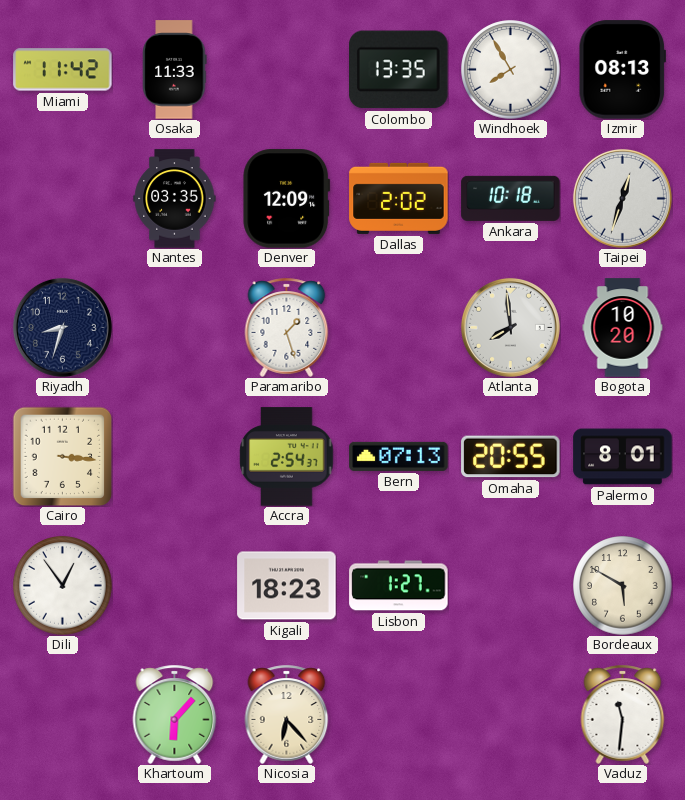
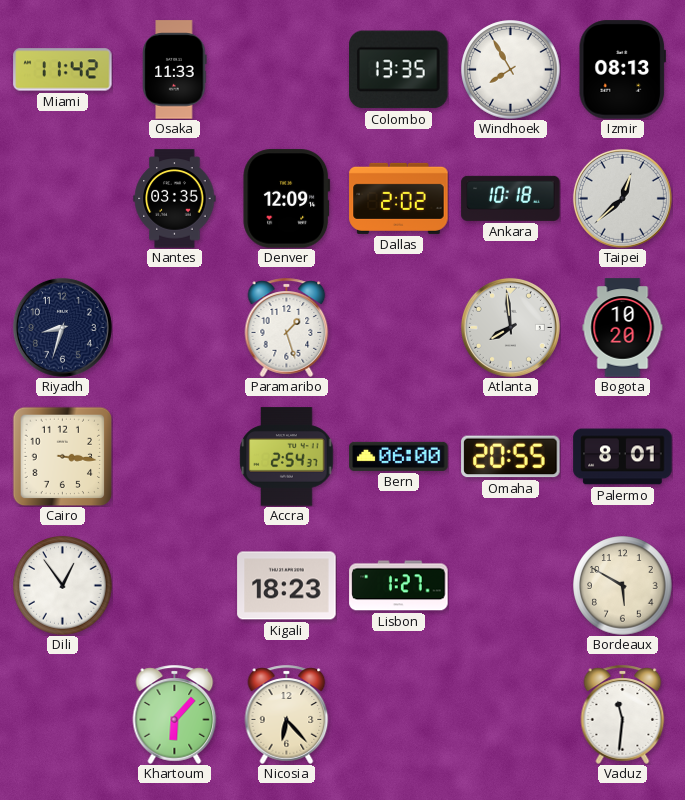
Taipei: 12:33 -> 12:38 (622, 198)
Bern: 07:13 -> 06:00 (399, 456)
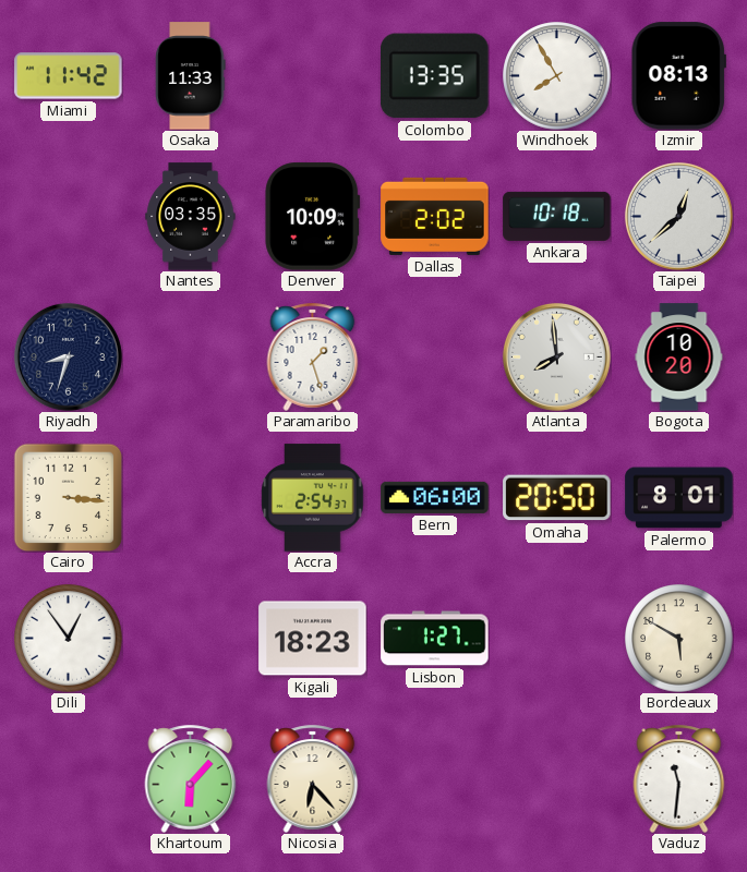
Denver: 12:09 -> 10:09 (313, 217)
Omaha: 20:55 -> 20:50 (557, 498)
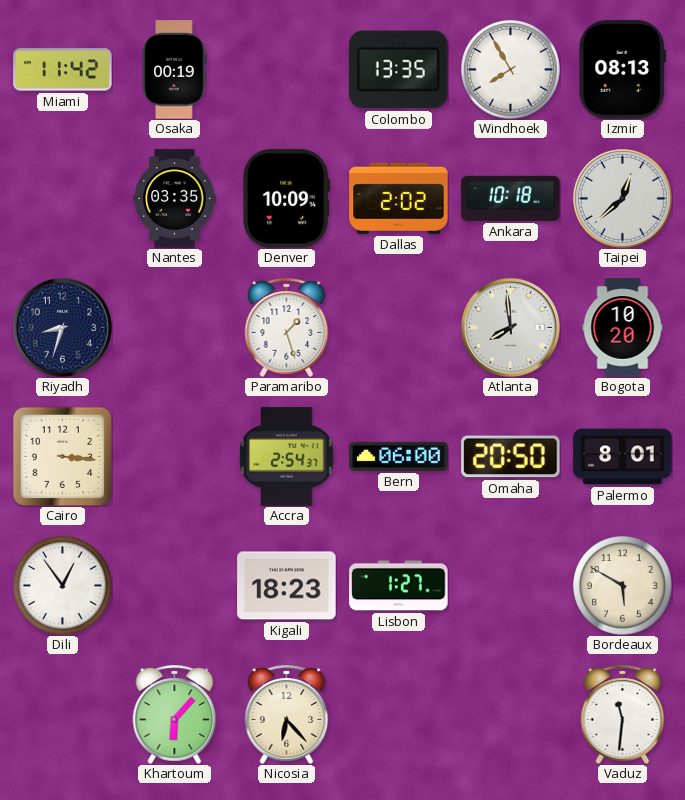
Osaka: 11:33 -> 00:19 (175, 70)
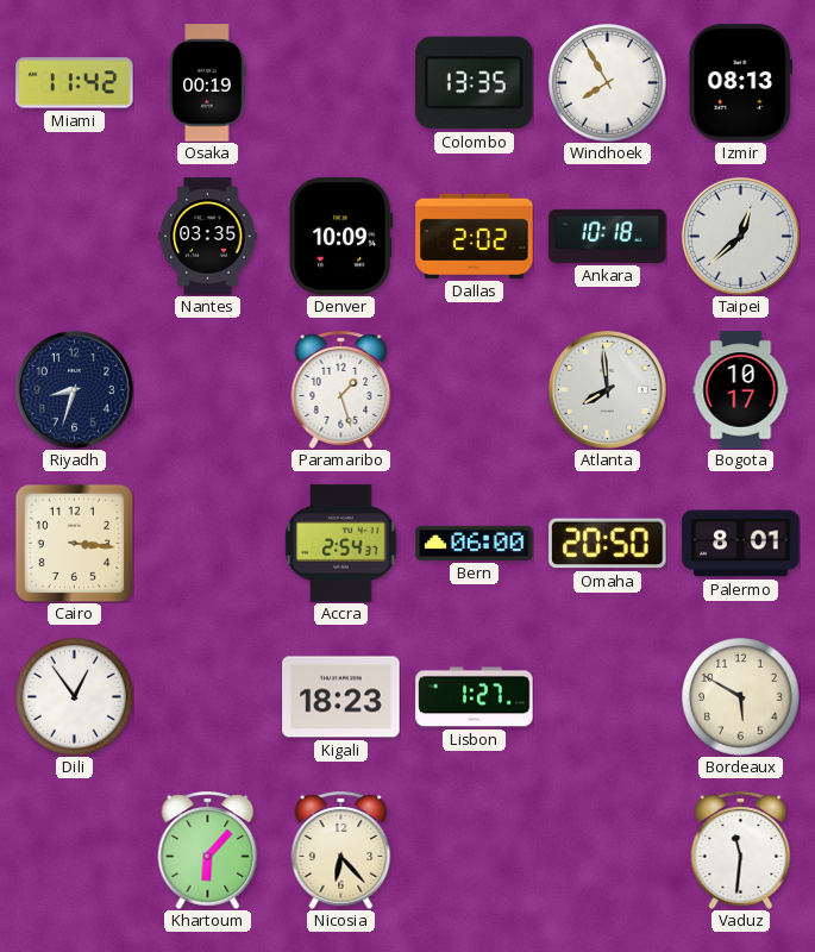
Bogota: 10:20 -> 10:17 (741, 390)
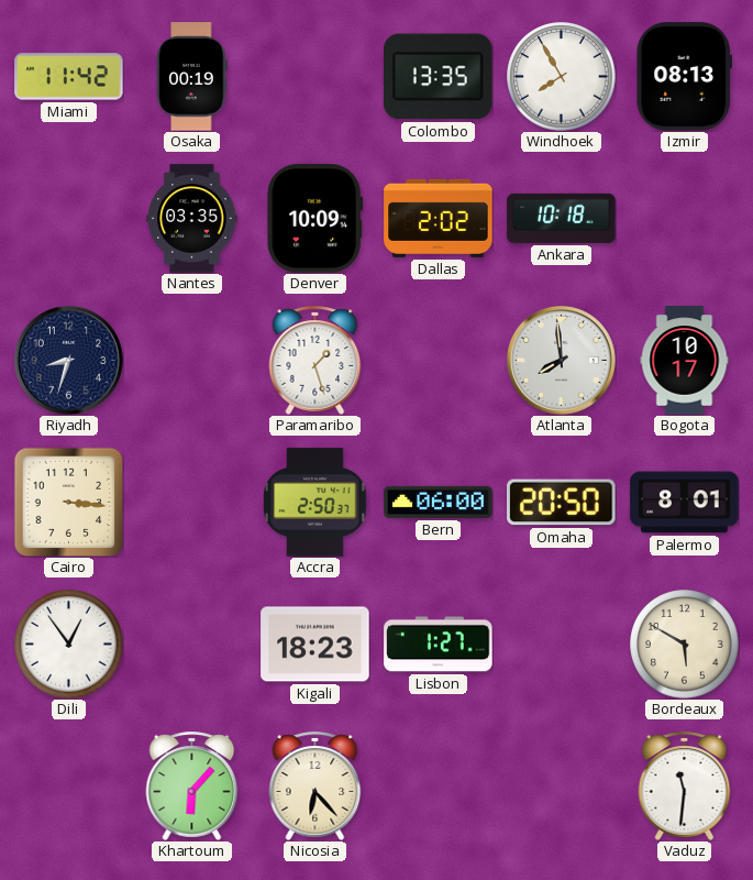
Taipei: 12:38 -> none (740, 236)
Accra: 2:54 -> 2:50 (315, 503)
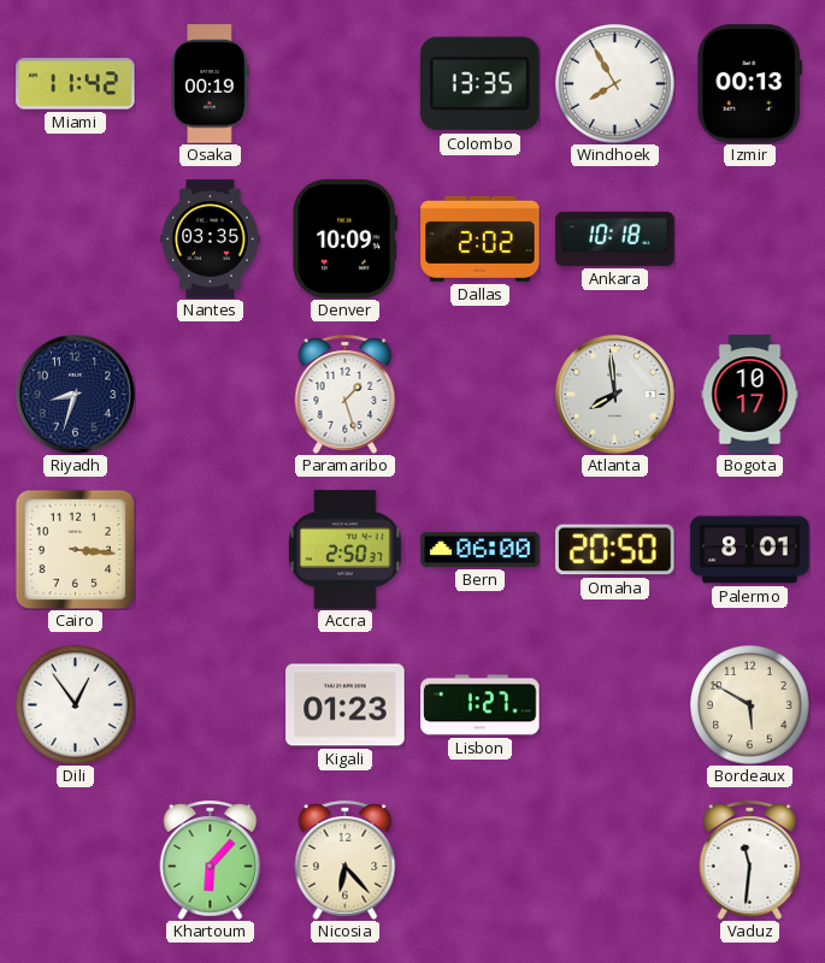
Izmir: 08:13 -> 00:13 (749, 84)
Kigali: 18:23 -> 01:23 (346, 705)
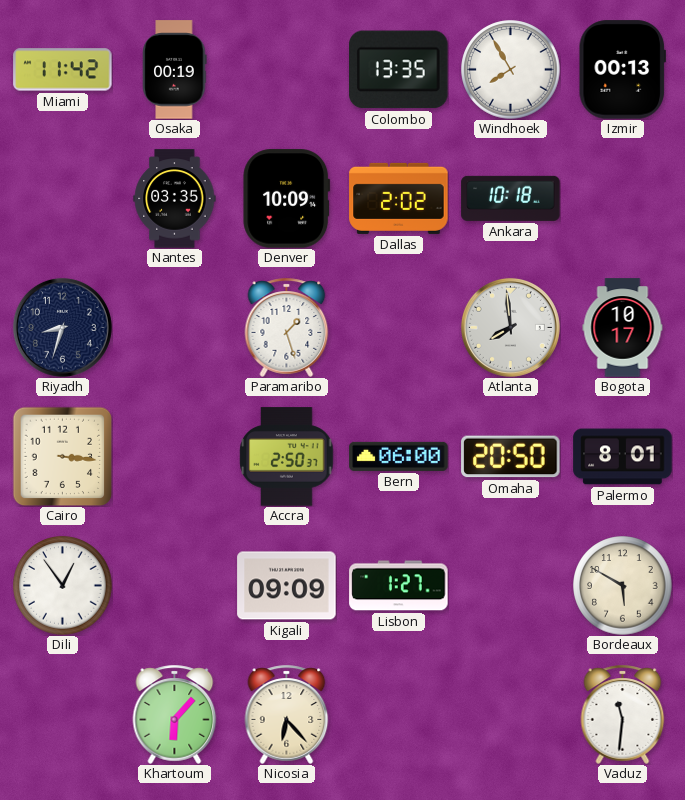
Kigali: 01:23 -> 09:09 (287, 586)
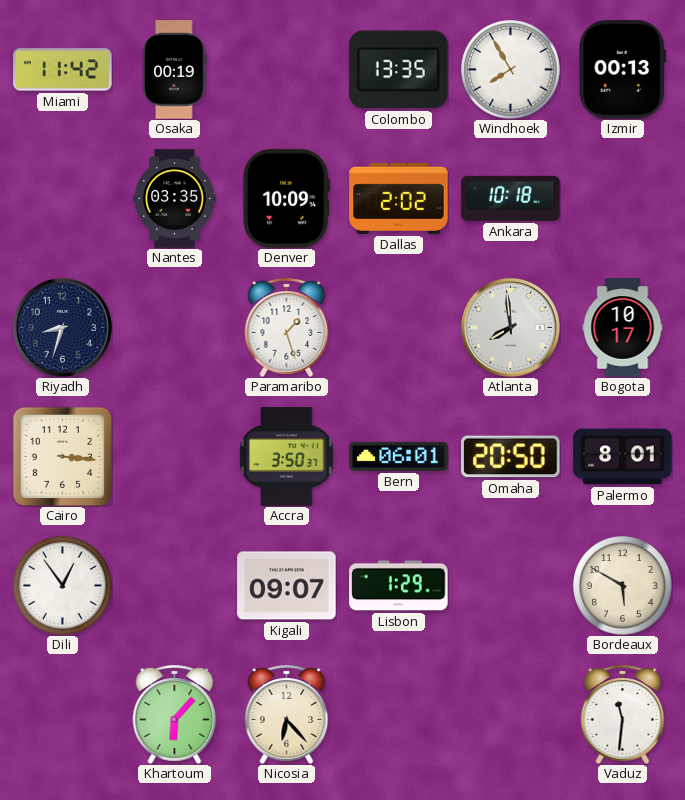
Accra: 2:50 -> 3:50 (287, 457)
Bern: 06:00 -> 06:01 (399, 456)
Kigali: 09:09 -> 09:07 (287, 586)
Lisbon: 1:27 -> 1:29 (399, 586)
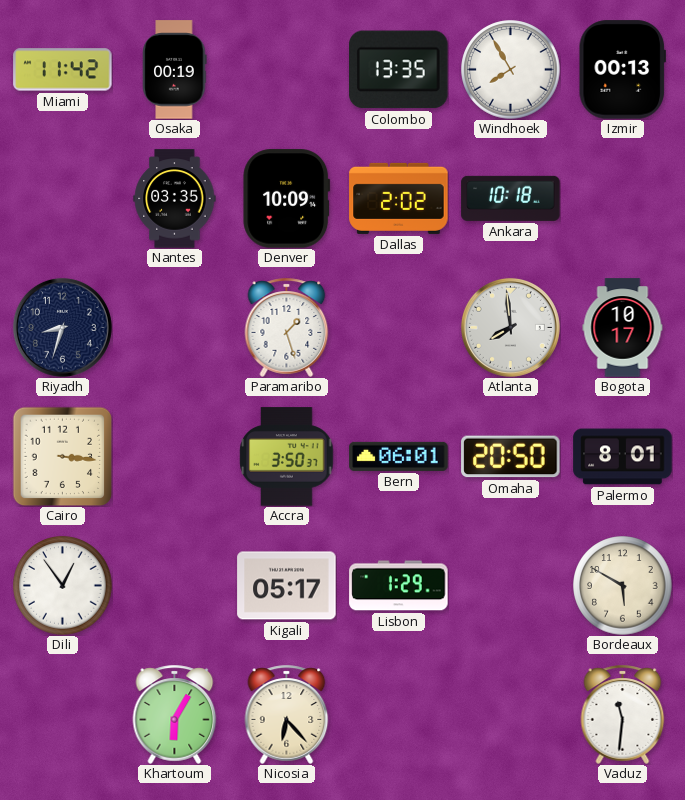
Kigali: 09:07 -> 05:17 (287, 586)
Khartoum: 6:07 -> 6:05 (175, 714)
